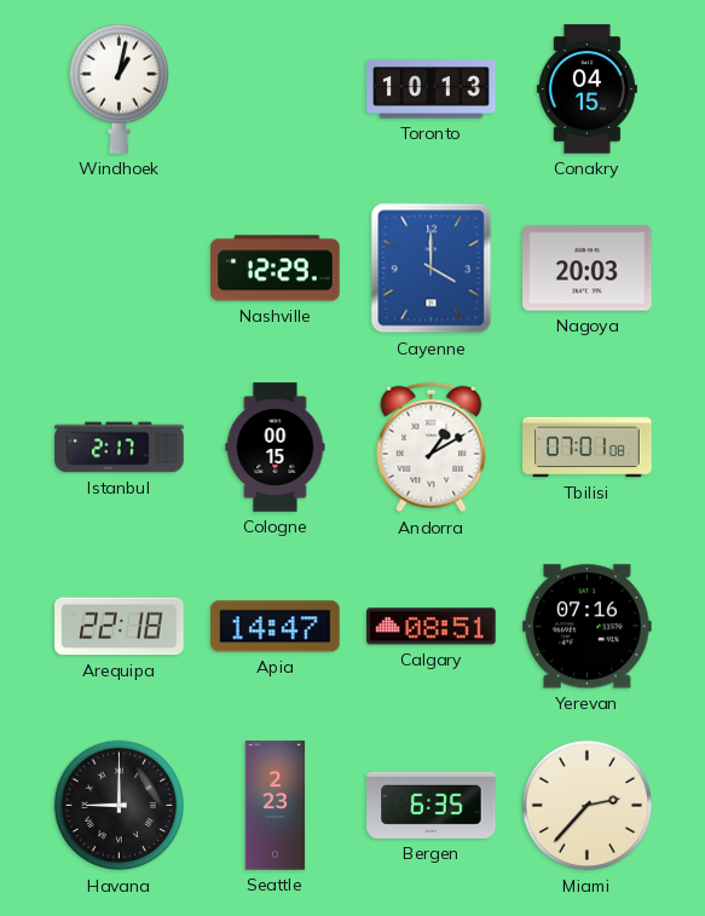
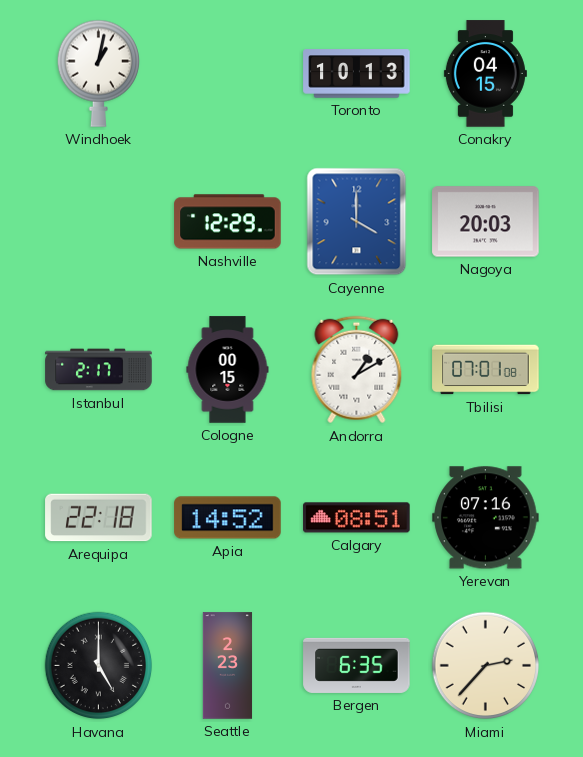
Apia: 14:47 -> 14:52 (228, 518)
Havana: 9:00 -> 5:00 (99, 666)
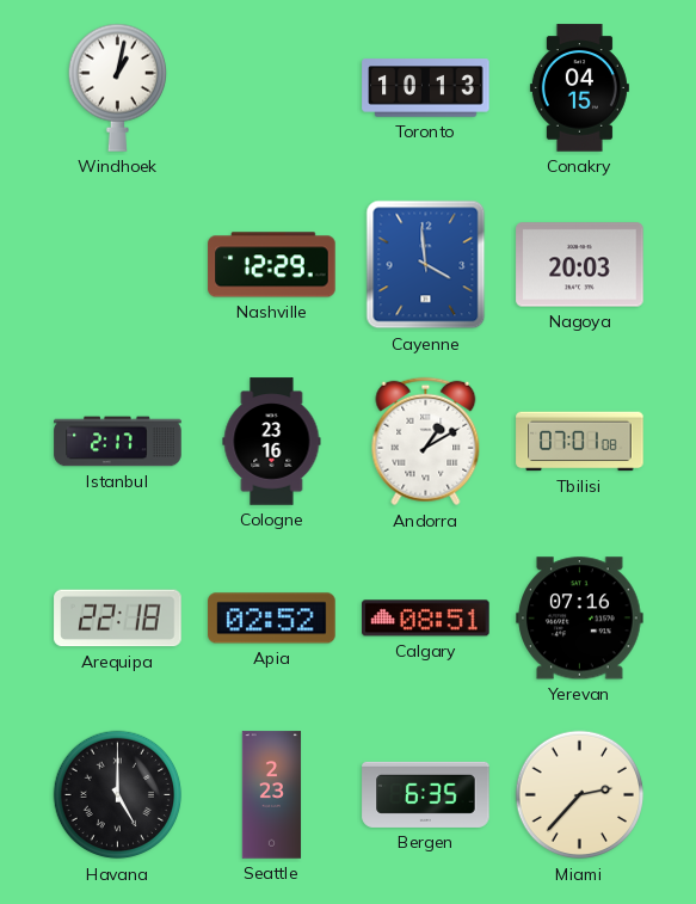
Cayenne: 4:00 -> 3:59 (426, 265)
Cologne: 00:15 -> 23:16 (272, 442)
Apia: 14:52 -> 02:52 (272, 619)
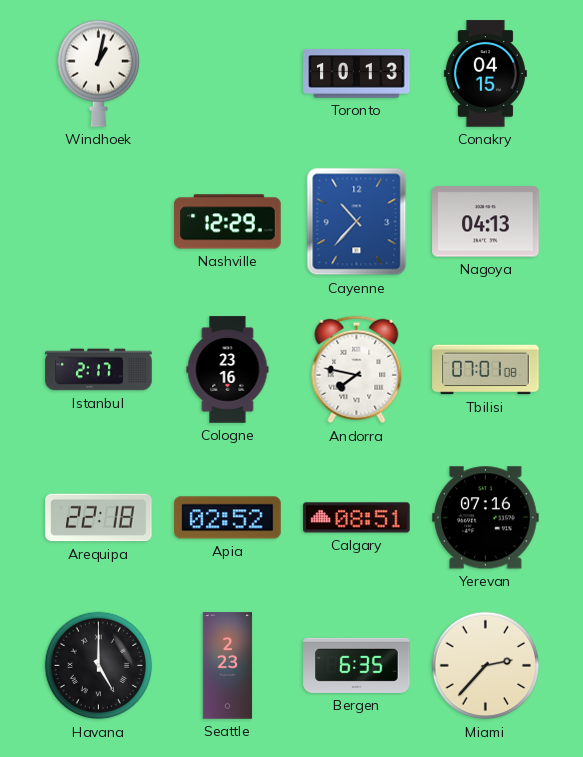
Cayenne: 3:59 -> 10:37 (357, 222)
Nagoya: 20:03 -> 04:13 (486, 222)
Andorra: 1:10 -> 7:47 (357, 370)
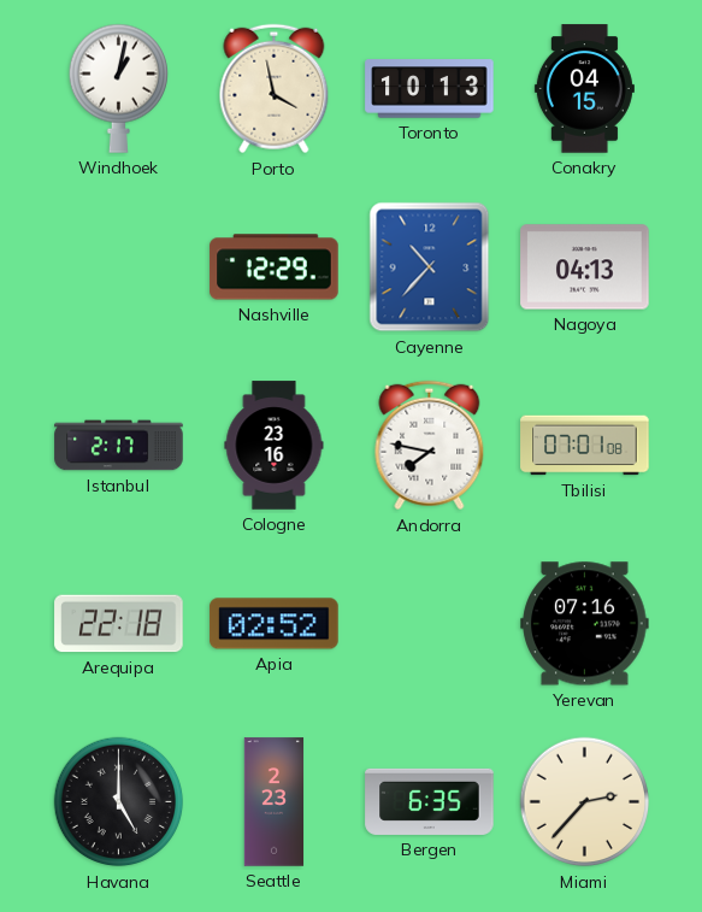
Porto: none -> 3:58 (275, 89)
Calgary: 08:51 -> none (357, 518)
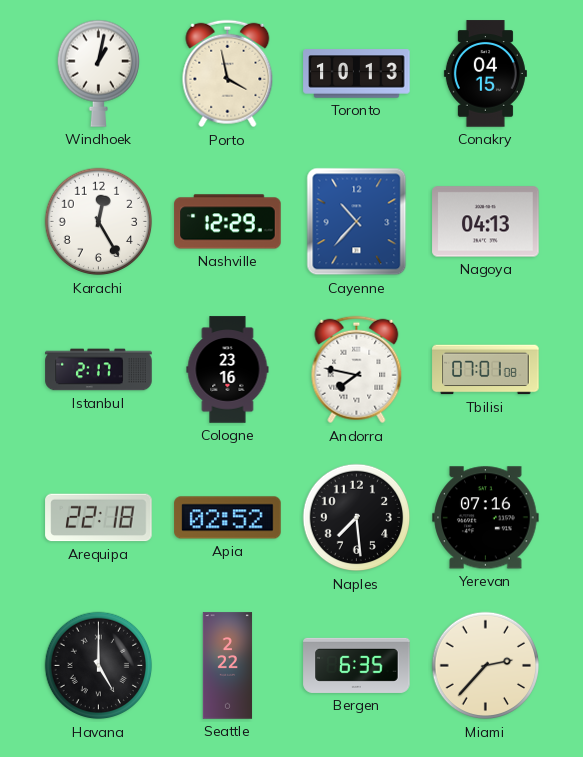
Karachi: none -> 12:25 (99, 222)
Naples: none -> 7:29 (357, 518)
Seattle: 2:23 -> 2:22 (228, 666)
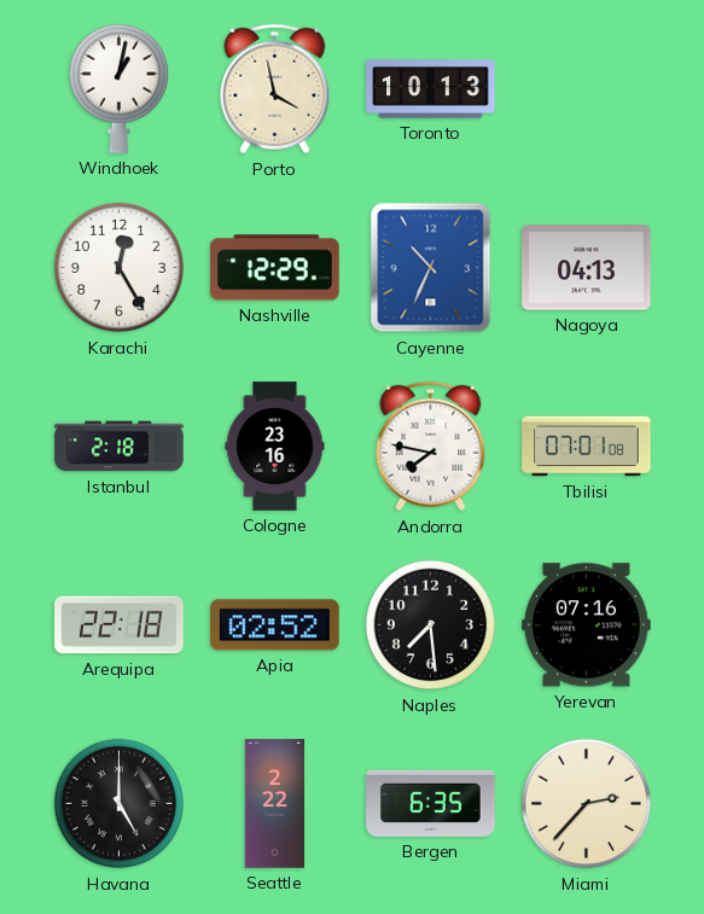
Conakry: 04:15 -> none (485, 74)
Cayenne: 10:37 -> 10:34 (431, 268)
Istanbul: 2:17 -> 2:18 (120, 447)
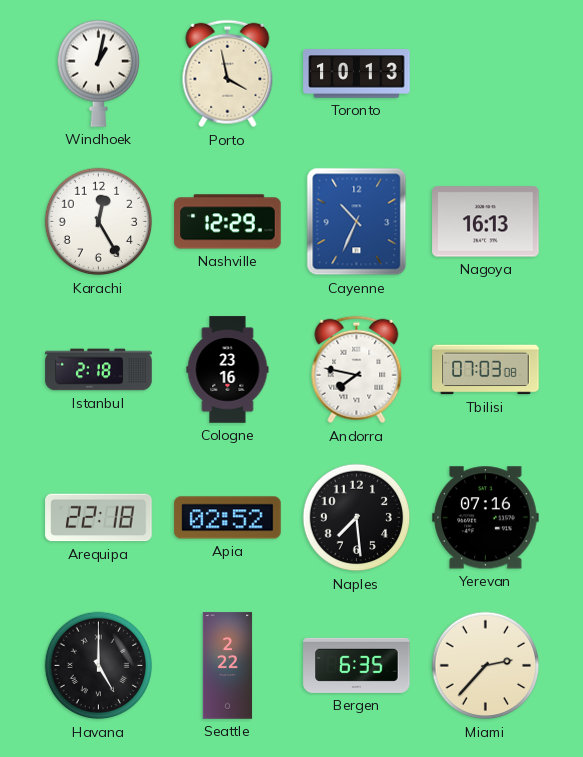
Nagoya: 04:13 -> 16:13 (486, 222)
Tbilisi: 07:01 -> 07:03 (486, 370)
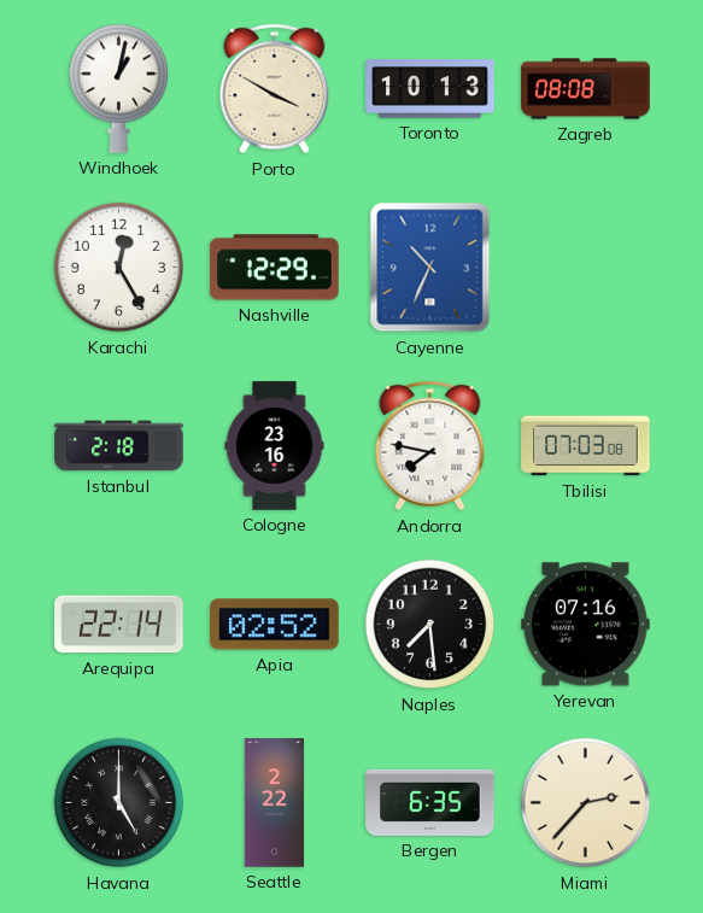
Porto: 3:58 -> 3:50 (275, 89)
Zagreb: none -> 08:08 (586, 89)
Nagoya: 16:13 -> none (486, 222)
Arequipa: 22:18 -> 22:14 (119, 625)
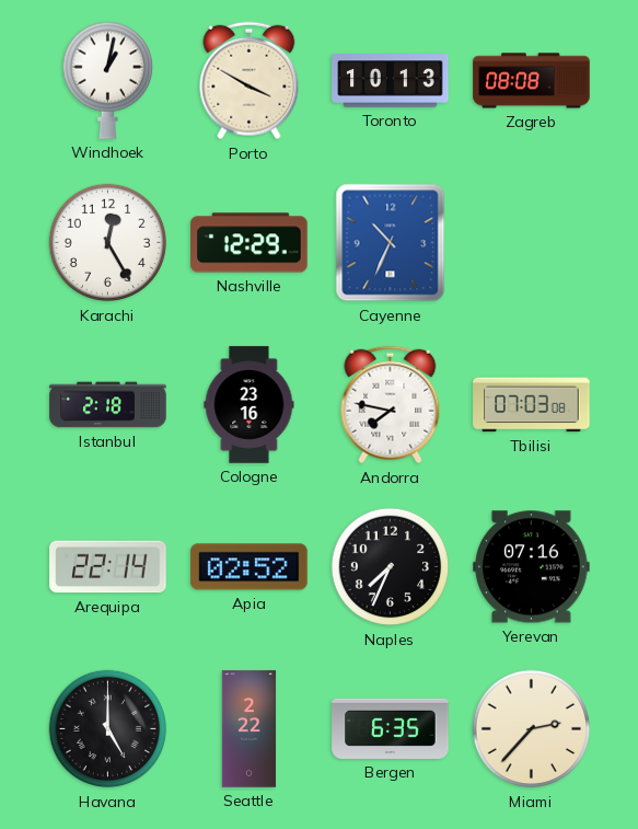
Naples: 7:29 -> 7:34 (391, 567)
